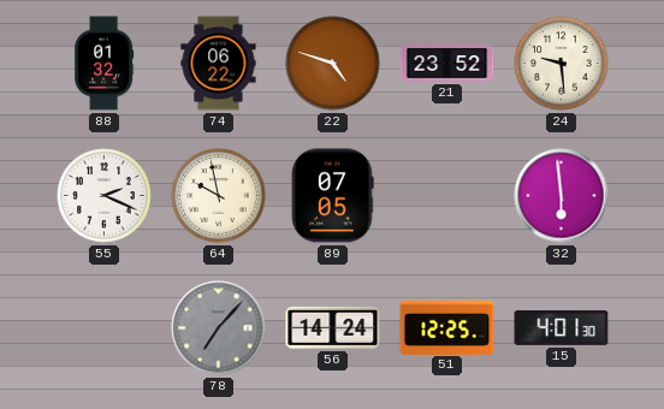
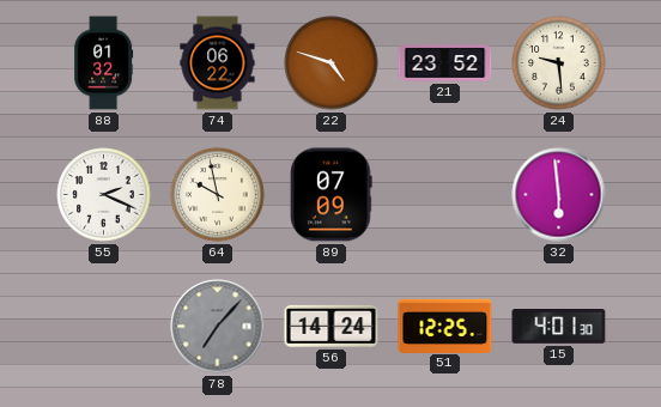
89: 07:05 -> 07:09 (332, 195)
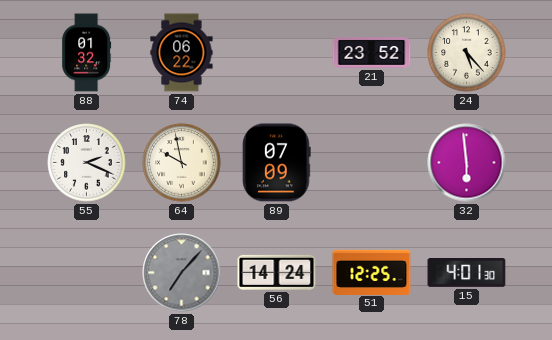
22: 4:48 -> none (332, 63)
24: 9:29 -> 5:23 (467, 53)
